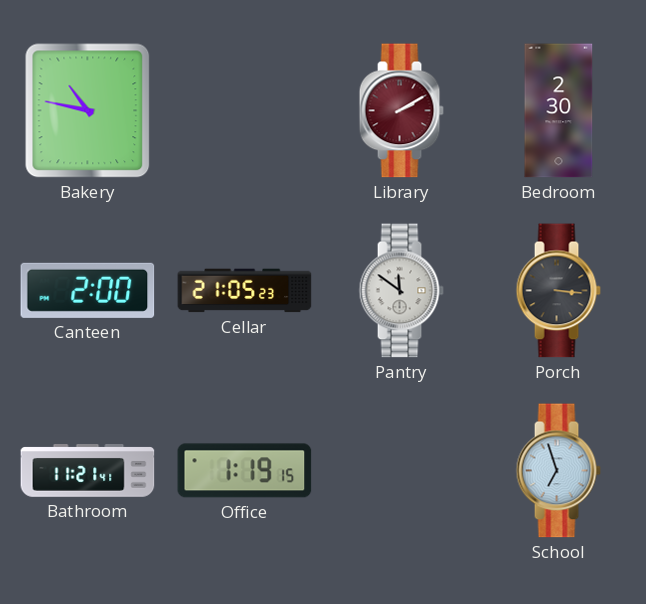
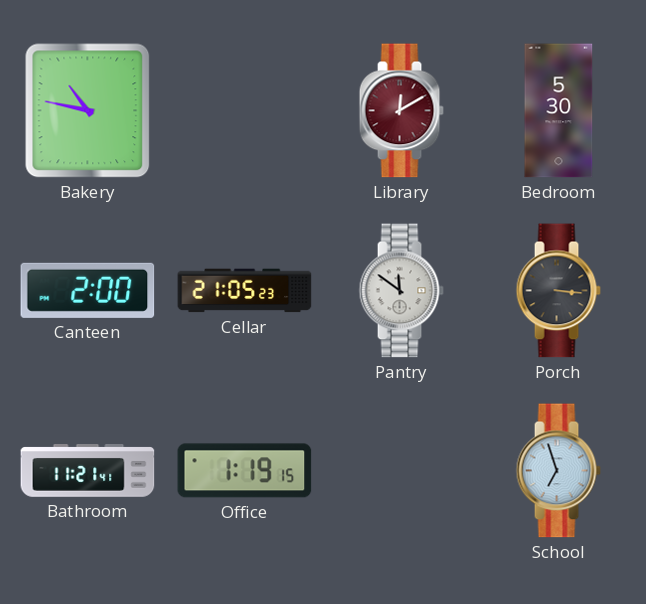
Library: 2:10 -> 12:10 (401, 111)
Bedroom: 2:30 -> 5:30 (559, 111)
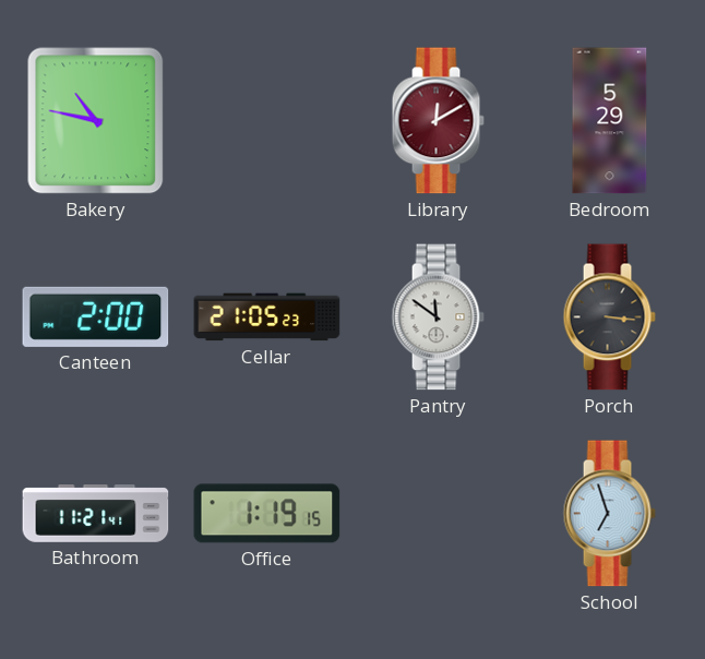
Bedroom: 5:30 -> 5:29 (610, 121)
